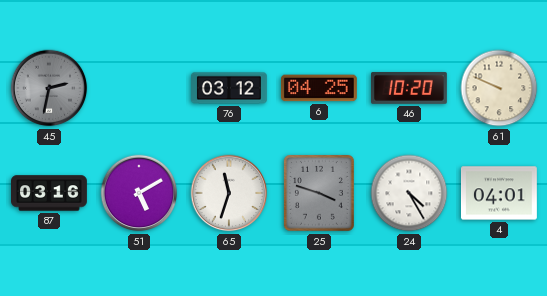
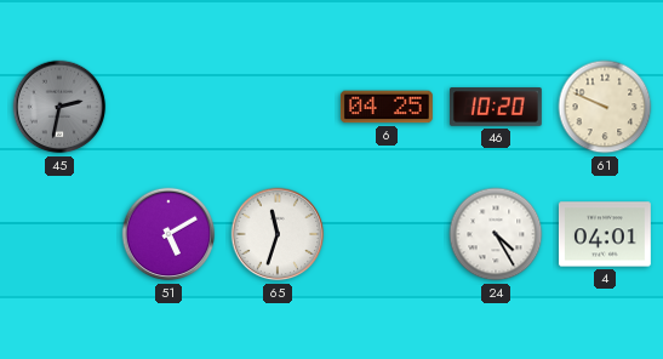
76: 03:12 -> none (230, 88)
87: 03:16 -> none (50, 193)
25: 3:48 -> none (319, 193)
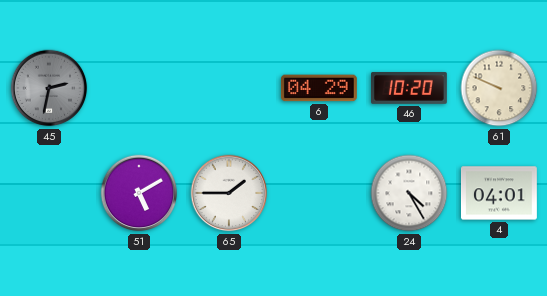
6: 04:25 -> 04:29 (319, 88)
65: 11:33 -> 1:45 (229, 193)
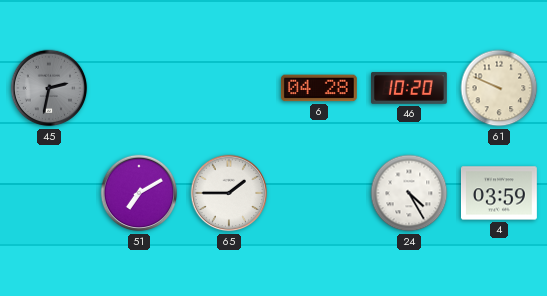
6: 04:29 -> 04:28 (319, 88)
51: 5:10 -> 7:10 (139, 193)
4: 04:01 -> 03:59 (499, 193)
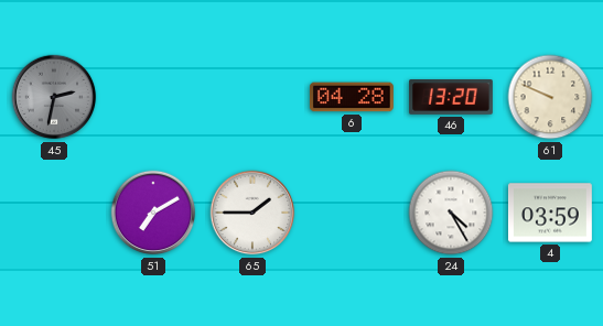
46: 10:20 -> 13:20 (452, 97)
